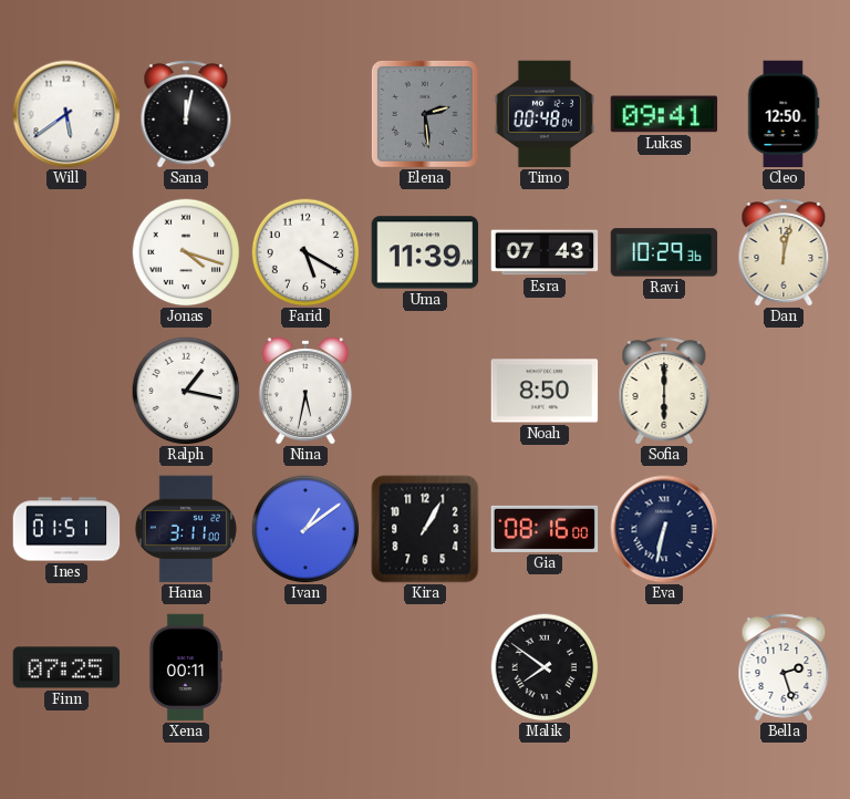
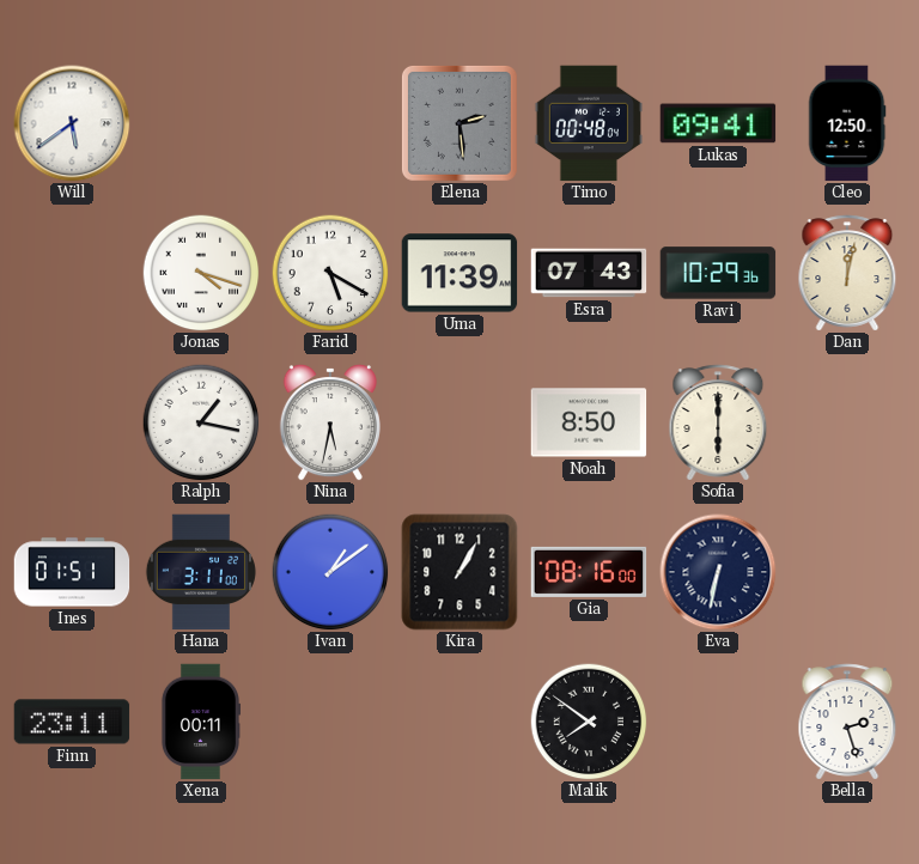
Sana: 12:02 -> none (186, 114)
Finn: 07:25 -> 23:11 (72, 722)
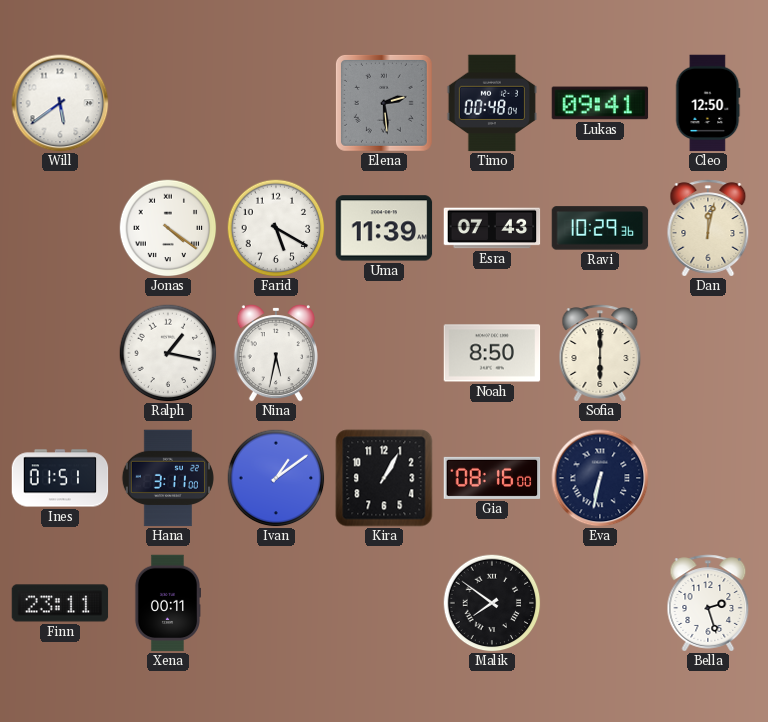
Jonas: 4:18 -> 4:21 (168, 228)
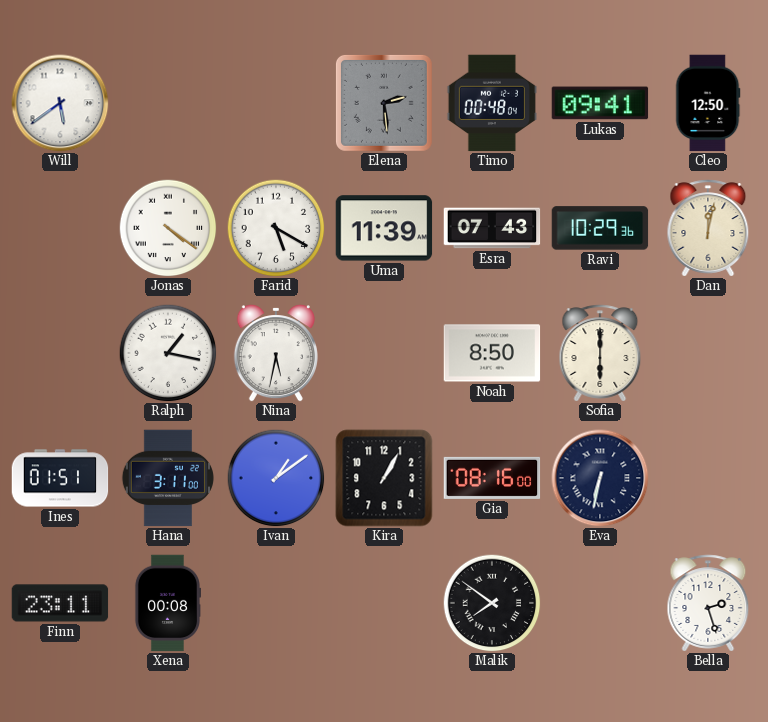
Xena: 00:11 -> 00:08 (167, 603)
